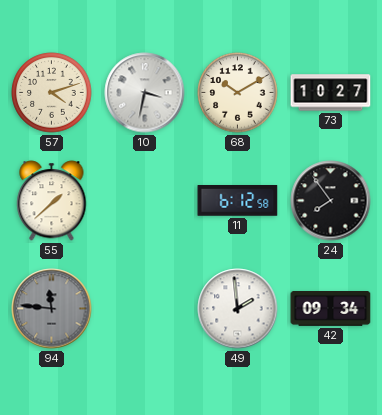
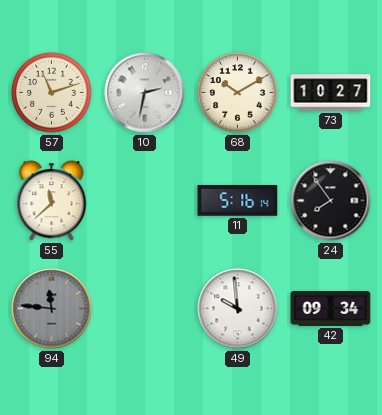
57: 4:12 -> 11:12 (52, 93)
10: 3:32 -> 2:32 (145, 93)
55: 1:38 -> 11:38 (52, 201)
11: 6:12 -> 5:16 (238, 201)
49: 1:59 -> 9:59 (238, 309)
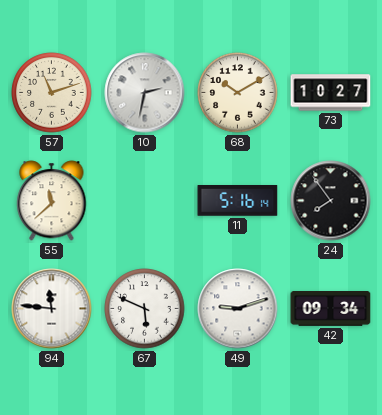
94 dial: grey -> white (52, 309)
67: none -> 5:49 (145, 309)
49: 9:59 -> 9:12 (238, 309)
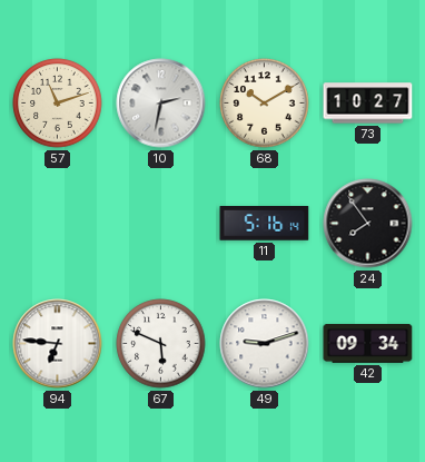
55: 11:38 -> none (52, 201)
94: 11:46 -> 6:46 (58, 344)
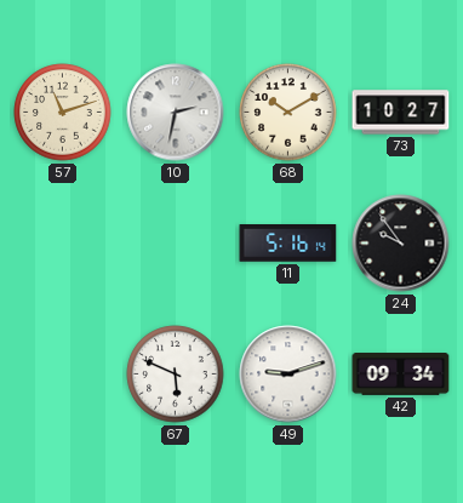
24: 7:54 -> 9:54 (401, 244)
94: 6:46 -> none (58, 344)
